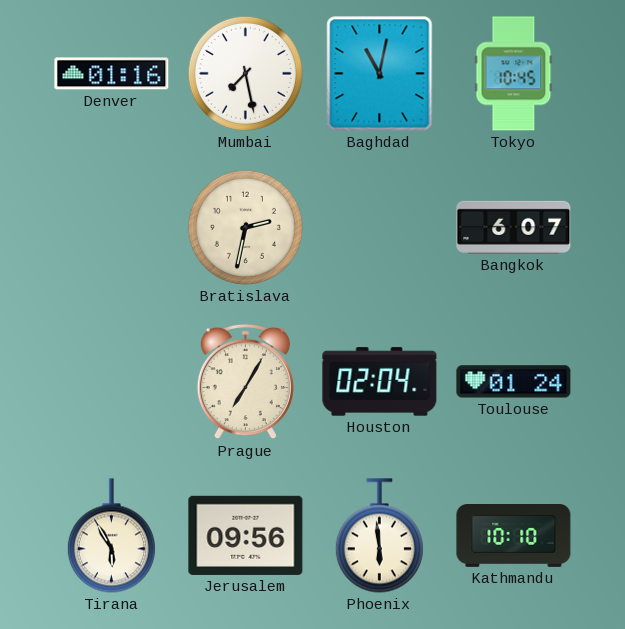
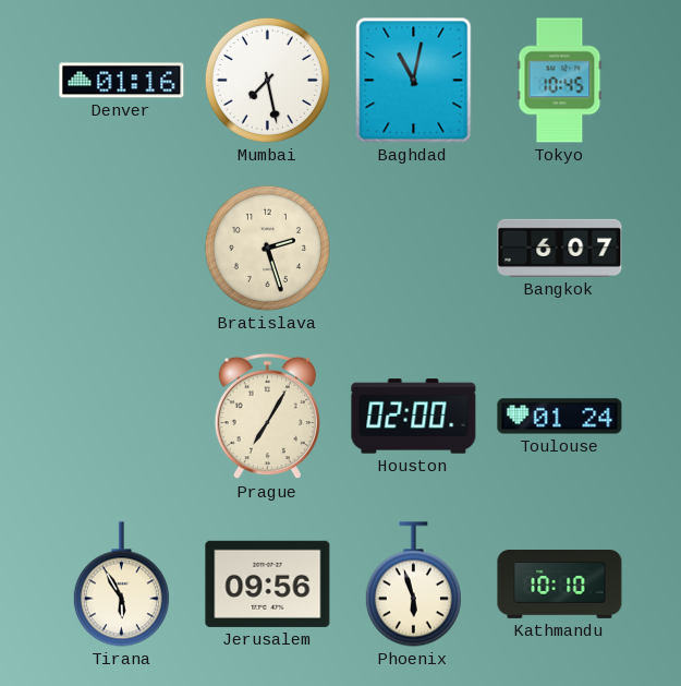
Bratislava: 2:32 -> 2:27 (267, 248)
Houston: 02:04 -> 02:00 (414, 417)
Phoenix: 5:59 -> 5:57 (413, 585)
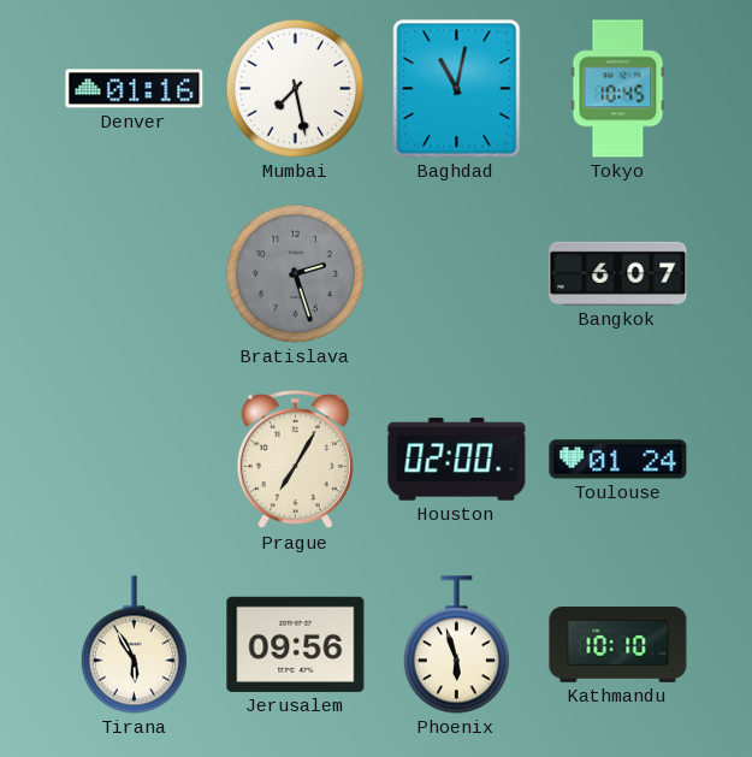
Bratislava dial: cream -> grey (295, 273)
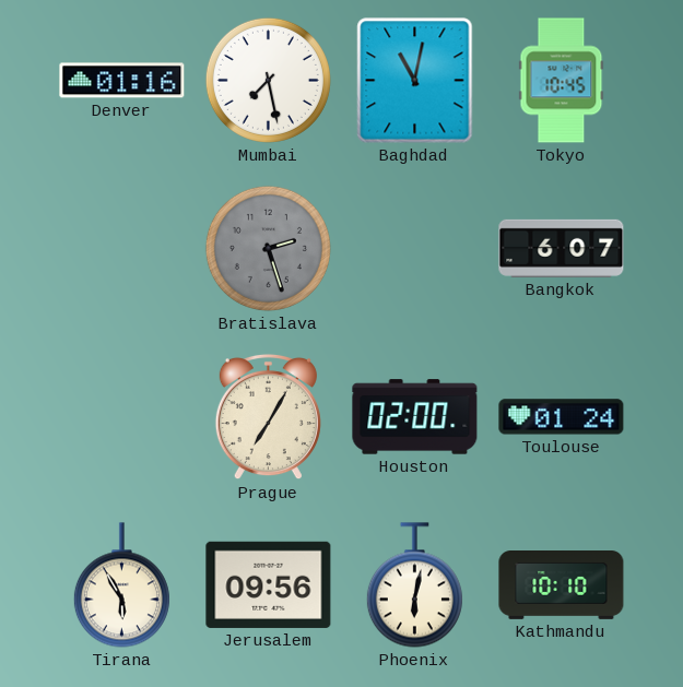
Phoenix: 5:57 -> 6:02 (414, 585)
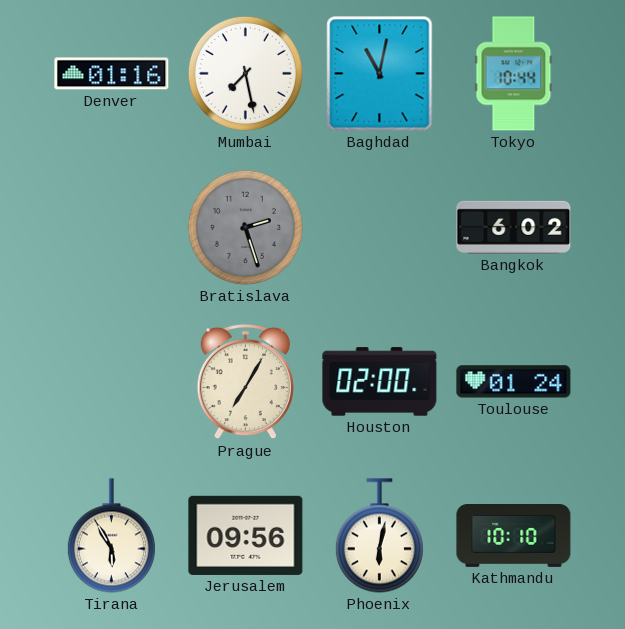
Tokyo: 10:45 -> 10:44 (514, 74)
Bangkok: 6:07 -> 6:02 (514, 227)
